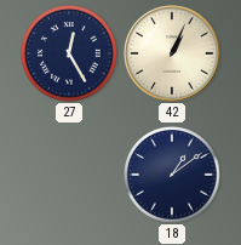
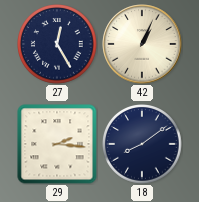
29: none -> 2:16 (57, 144)
18: 1:09 -> 8:09 (142, 144)
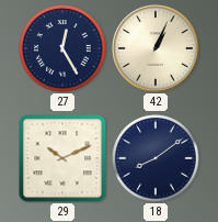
29: 2:16 -> 10:11 (62, 158)
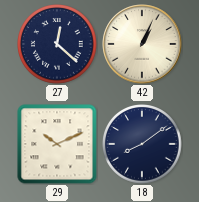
27: 12:25 -> 12:22 (57, 44)
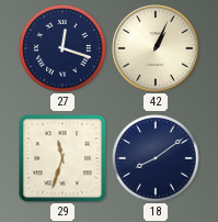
27: 12:22 -> 12:18 (62, 48)
29: 10:11 -> 11:33 (62, 158)
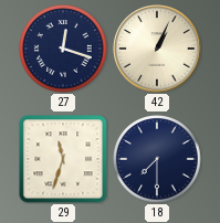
18: 8:09 -> 7:30 (157, 159)
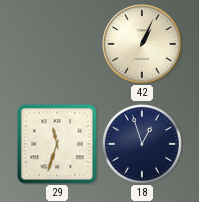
27: 12:18 -> none (63, 49)
18: 7:30 -> 12:57 (142, 144)
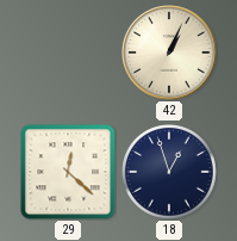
29: 11:33 -> 12:22 (68, 172)
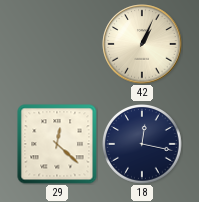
18: 12:57 -> 12:17 (142, 144)
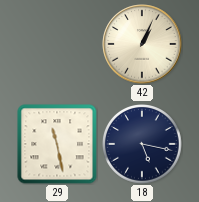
29: 12:22 -> 11:28 (57, 144)
18: 12:17 -> 5:17 (142, 144)
